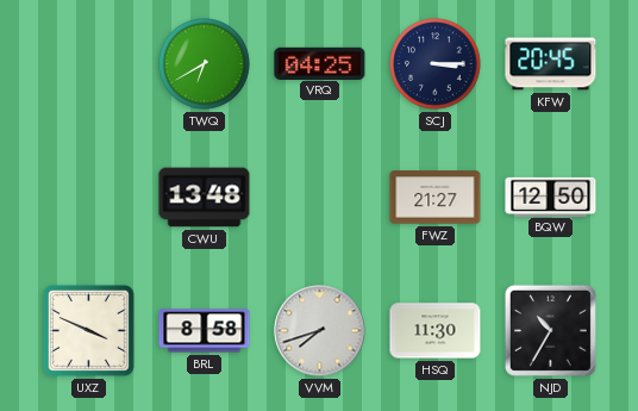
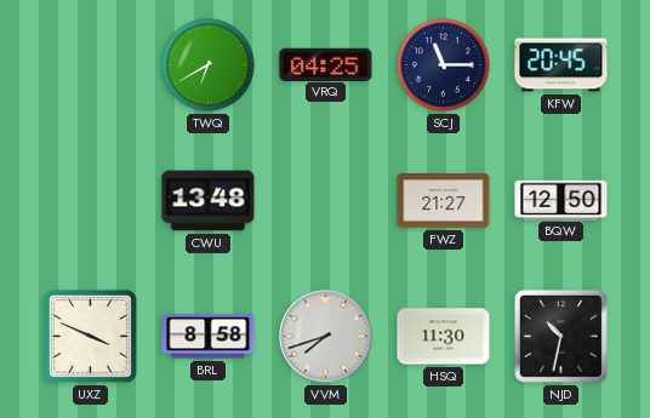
SCJ: 3:15 -> 11:15 (444, 65)
NJD: 10:35 -> 10:32 (560, 336)
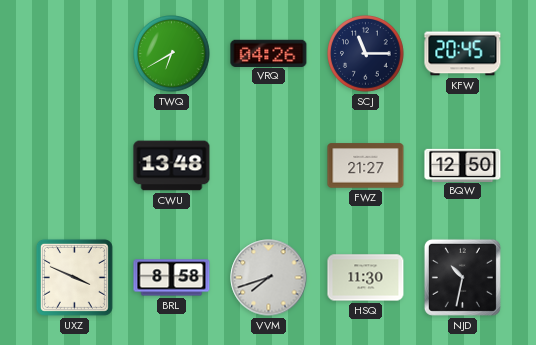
VRQ: 04:25 -> 04:26 (269, 53)
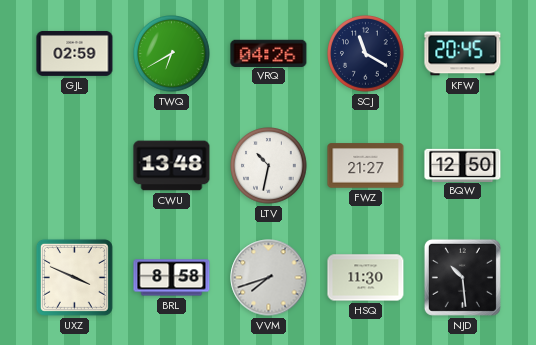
GJL: none -> 02:59 (75, 53)
SCJ: 11:15 -> 11:20 (366, 54)
LTV: none -> 10:32 (269, 166)
NJD: 10:32 -> 10:29 (462, 277)
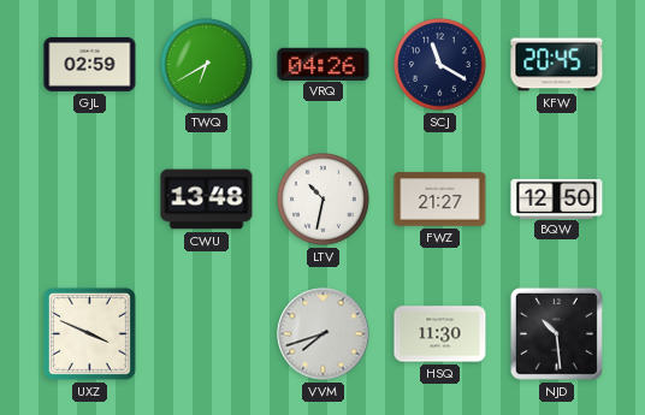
BRL: 8:58 -> none (172, 278)
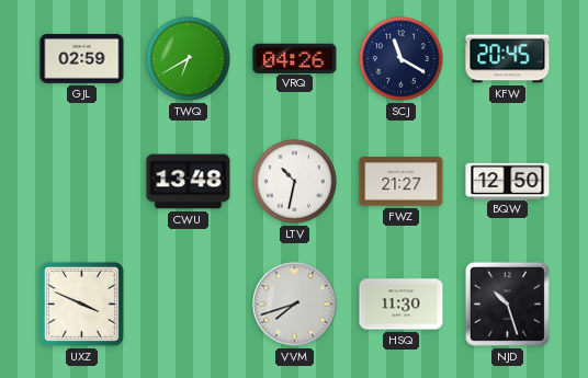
NJD: 10:29 -> 10:27 (507, 303)
